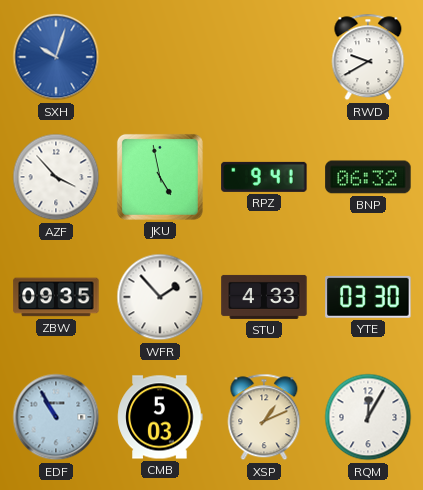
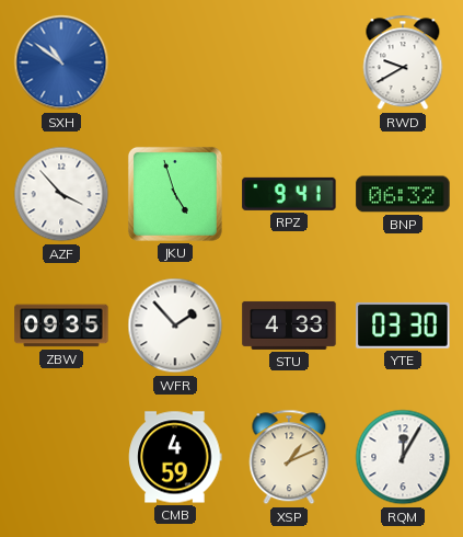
SXH: 10:03 -> 10:51 (61, 62)
JKU: 4:58 -> 4:57 (175, 194)
EDF: 10:55 -> none (56, 417)
CMB: 5:03 -> 4:59 (175, 457)
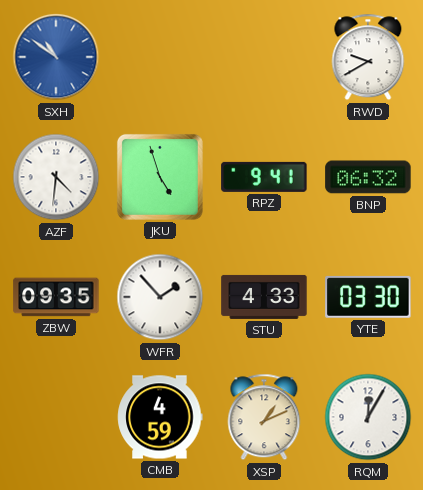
AZF: 3:53 -> 4:31 (56, 177)
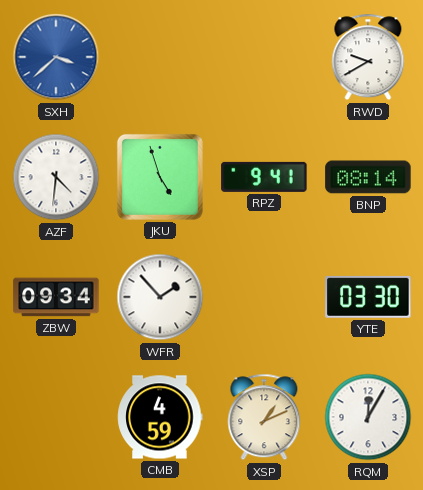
SXH: 10:51 -> 3:38 (56, 57)
BNP: 06:32 -> 08:14 (368, 177)
ZBW: 09:35 -> 09:34 (56, 297)
STU: 4:33 -> none (264, 297)
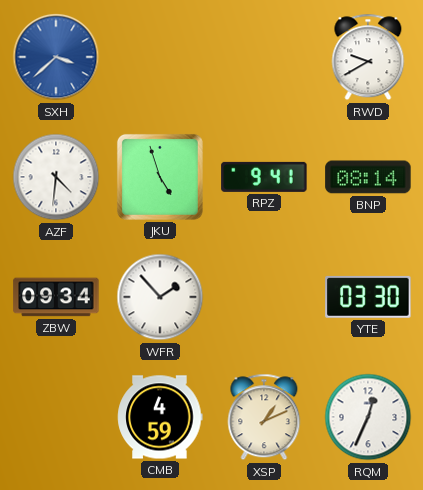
RQM: 12:05 -> 12:34 (368, 417)
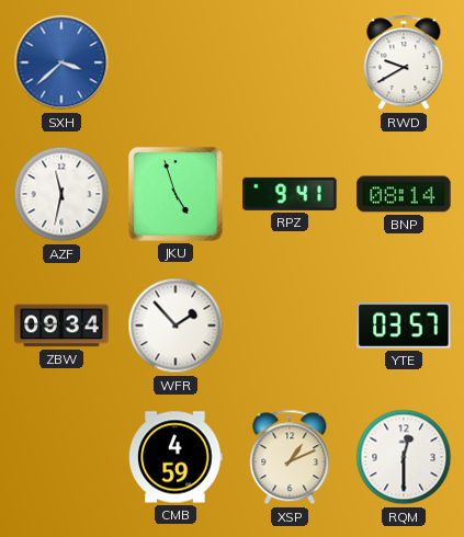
AZF: 4:31 -> 11:32 (61, 194)
YTE: 03:30 -> 03:57 (404, 325)
RQM: 12:34 -> 12:30 (404, 457)
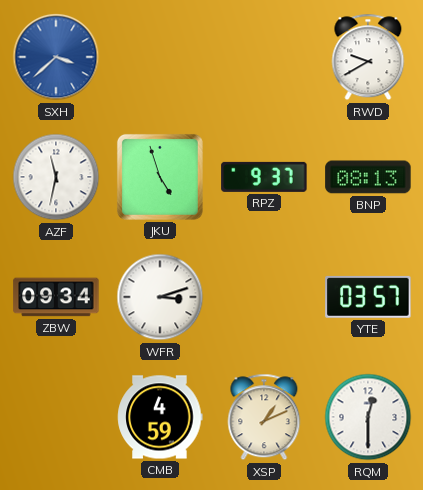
RPZ: 9:41 -> 9:37 (264, 177)
BNP: 08:14 -> 08:13 (368, 177)
WFR: 1:53 -> 3:12 (160, 297)
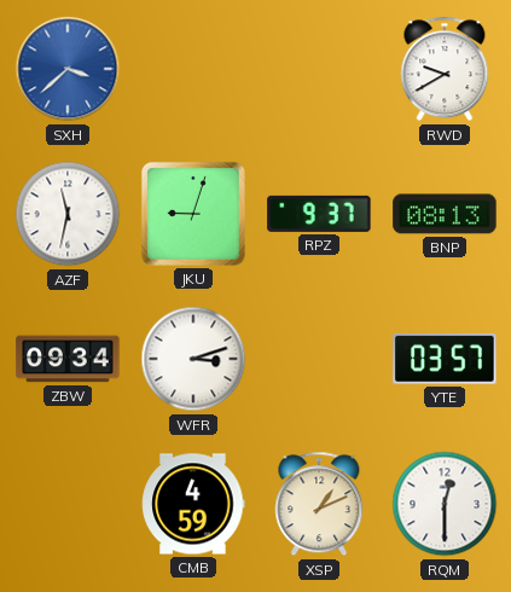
JKU: 4:57 -> 9:03 (193, 214)
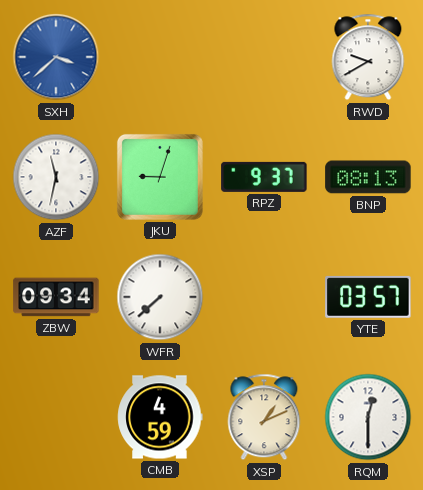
WFR: 3:12 -> 7:38 (160, 297)
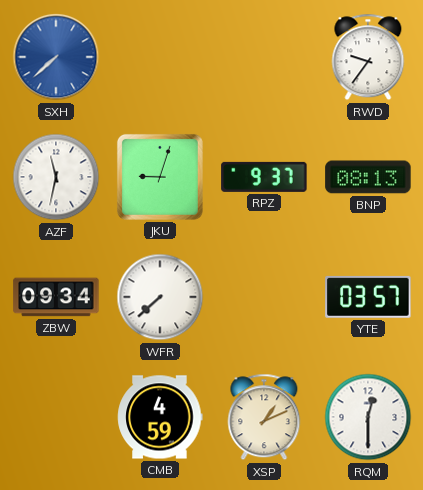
SXH: 3:38 -> 7:38 (56, 57)
RWD: 9:40 -> 9:36 (368, 57)
